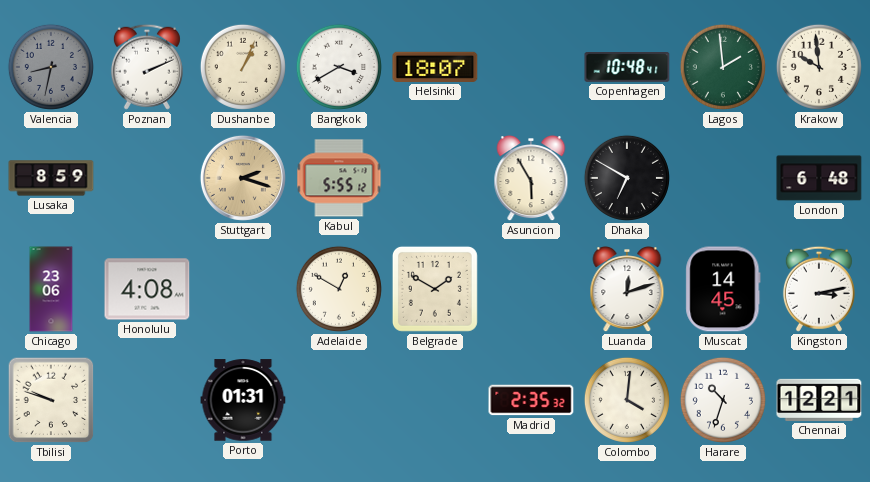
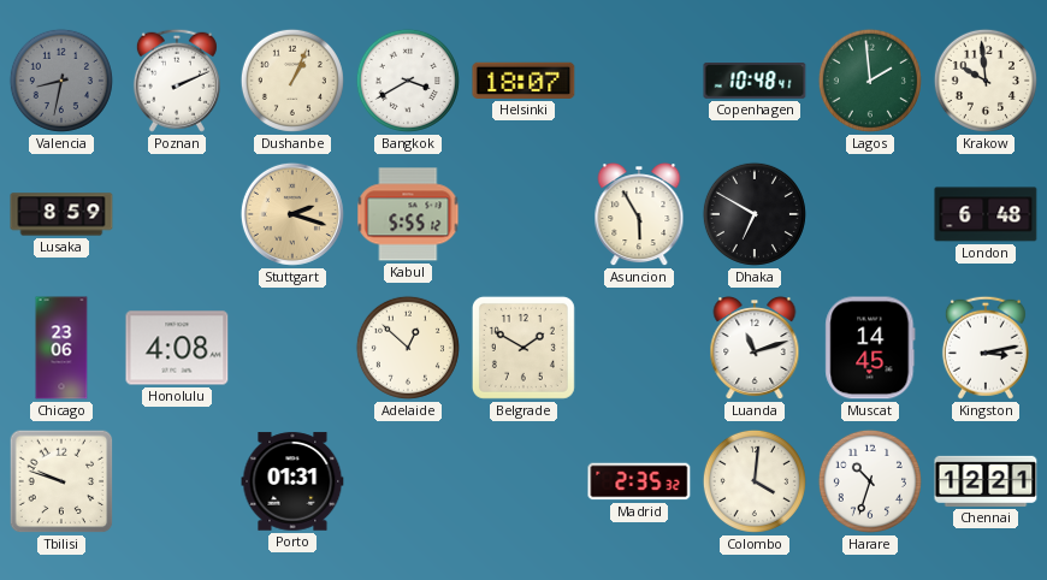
Adelaide: 12:50 -> 12:52 (408, 348)
Luanda: 12:12 -> 11:12 (755, 349)
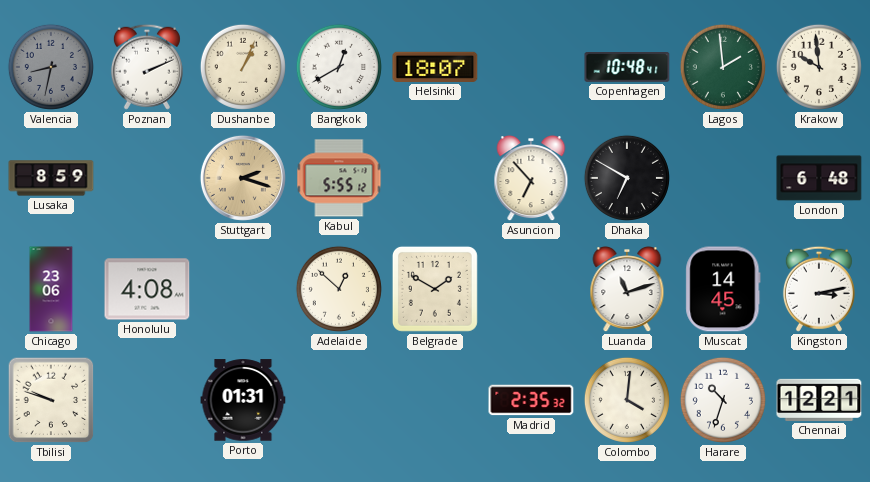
Bangkok: 3:40 -> 12:40 (339, 67)
Asuncion: 5:55 -> 6:53 (531, 179)
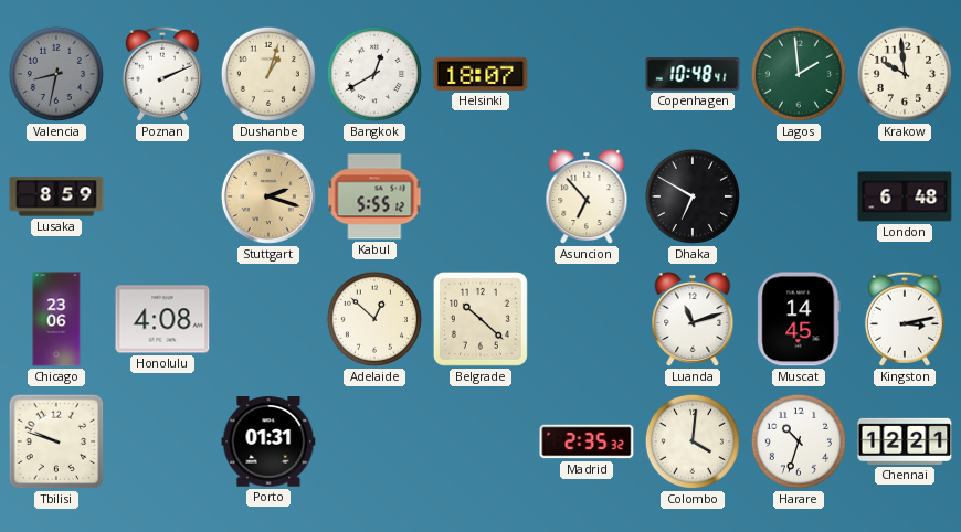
Dushanbe: 1:04 -> 1:03 (268, 74)
Belgrade: 1:50 -> 10:22 (480, 319)
